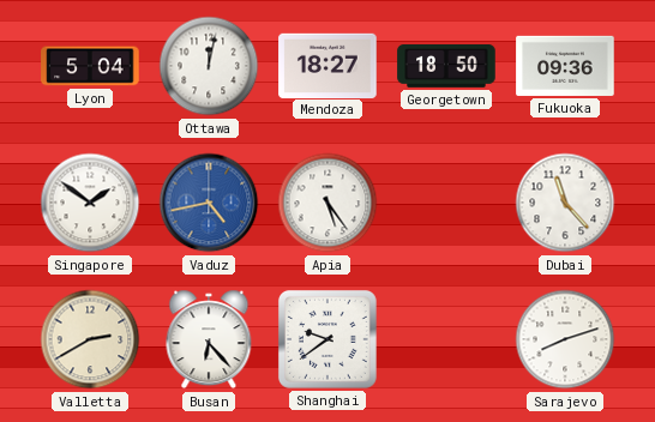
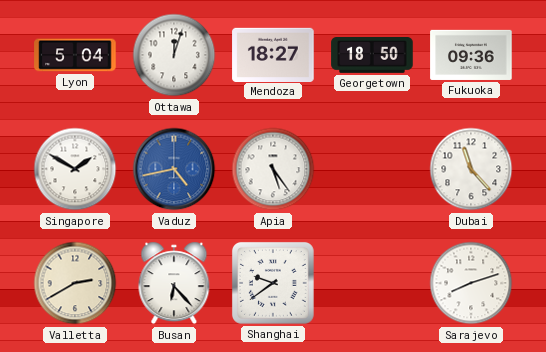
Ottawa: 12:02 -> 12:03 (174, 55)
Singapore: 1:51 -> 1:50 (75, 169)
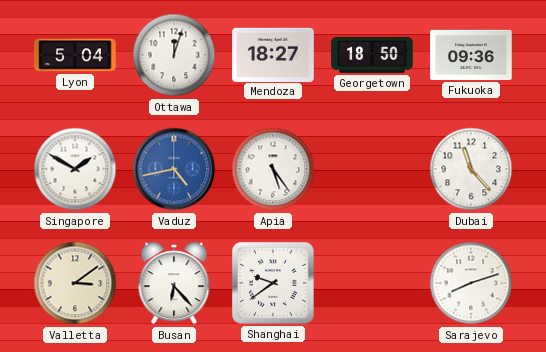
Valletta: 2:40 -> 3:09 (75, 283)
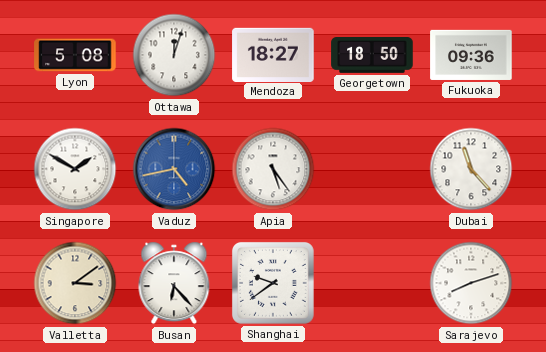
Lyon: 5:04 -> 5:08 (75, 55)
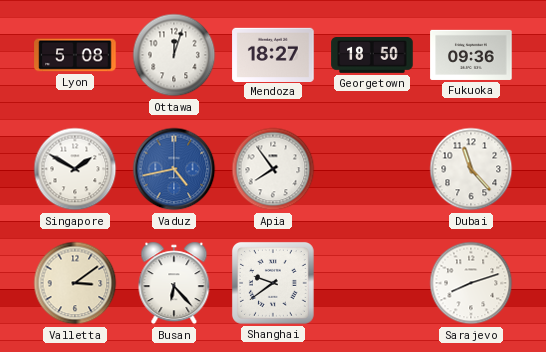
Apia: 5:24 -> 7:54 (273, 169)
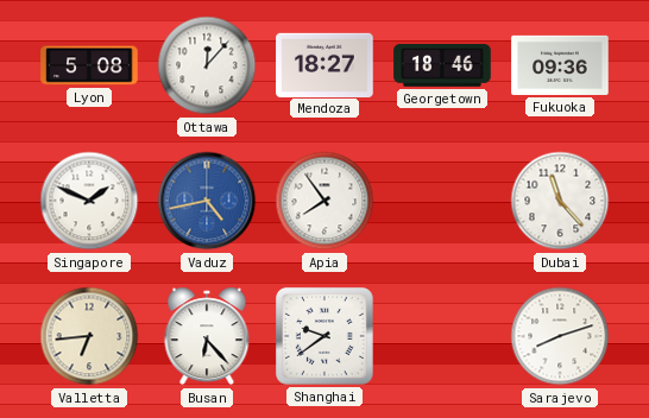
Ottawa: 12:03 -> 12:07 (207, 65)
Georgetown: 18:50 -> 18:46 (442, 66)
Singapore: 1:50 -> 1:49 (89, 201)
Valletta: 3:09 -> 6:44 (89, 336)
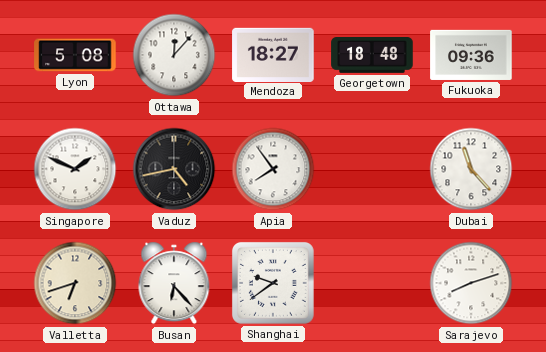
Georgetown: 18:46 -> 18:48 (372, 56)
Vaduz dial: blue -> black (174, 169)
Valletta: 6:44 -> 6:42 (75, 283)
